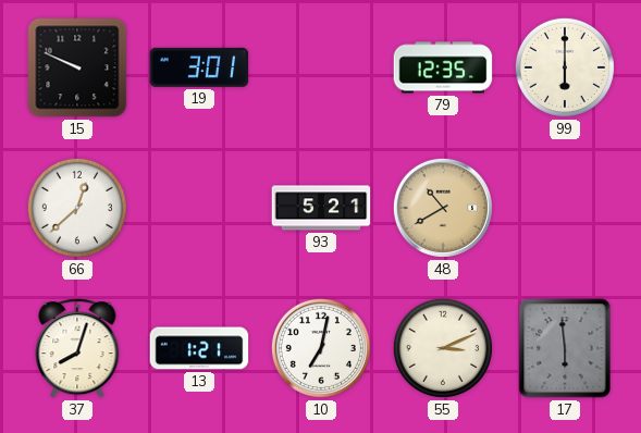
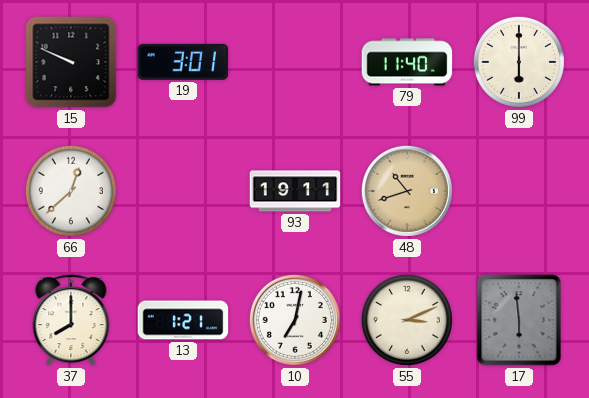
79: 12:35 -> 11:40 (407, 62)
93: 5:21 -> 19:11 (295, 191)
48: 10:40 -> 10:42 (407, 191)
37: 8:03 -> 8:00 (71, 320)
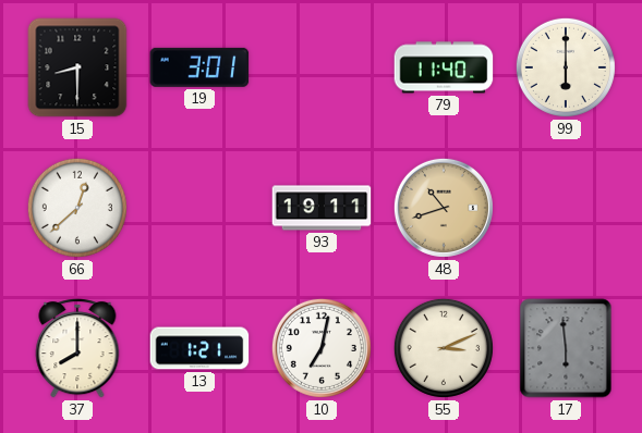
15: 9:49 -> 8:30 (77, 67)
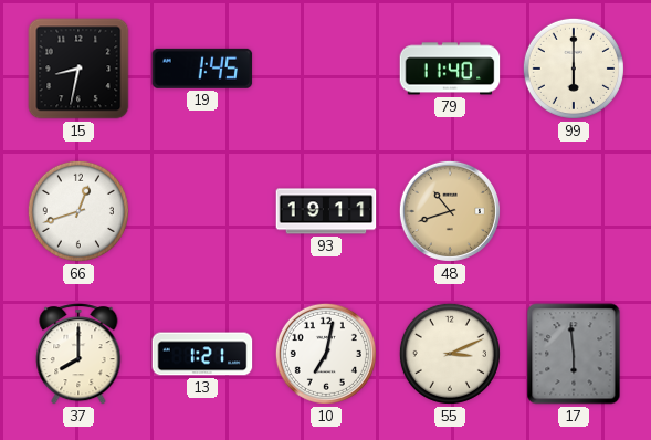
15: 8:30 -> 8:32 (78, 69)
19: 3:01 -> 1:45 (202, 69)
66: 12:38 -> 12:42 (78, 211)
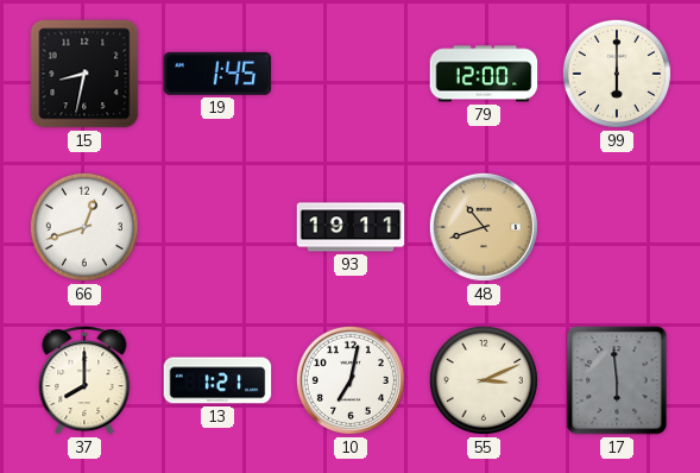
79: 11:40 -> 12:00 (484, 74)
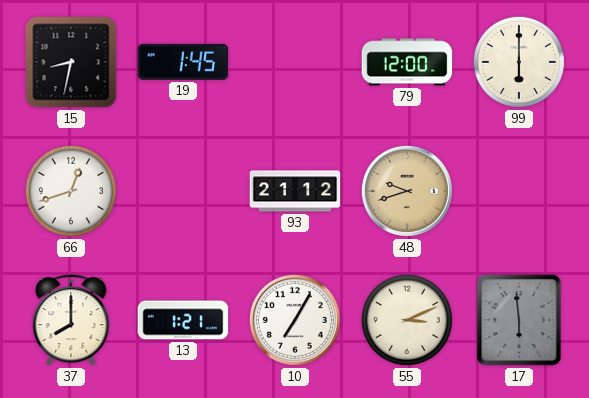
93: 19:11 -> 21:12 (295, 191)
48: 10:42 -> 9:42 (407, 191)
10: 7:02 -> 7:05 (295, 320)
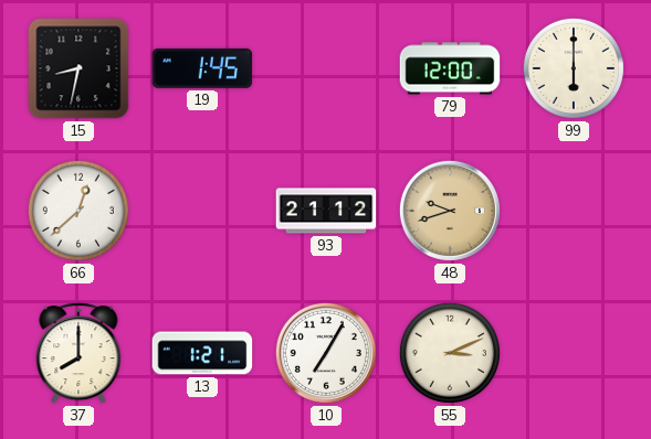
66: 12:42 -> 12:38 (78, 211)
17: 5:59 -> none (519, 320)
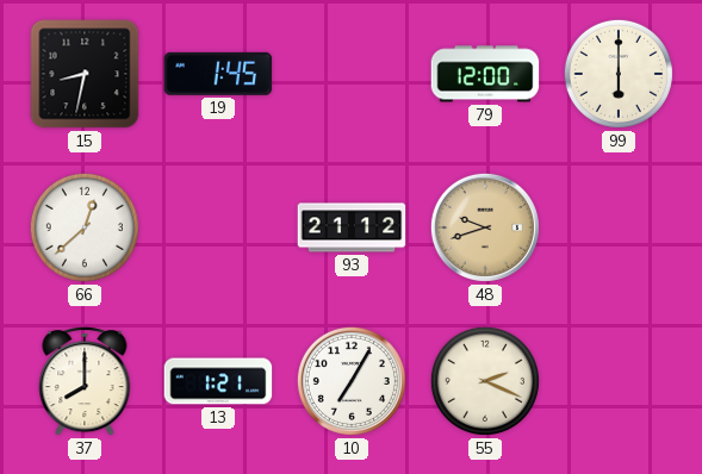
55: 3:11 -> 2:19 (485, 381)
